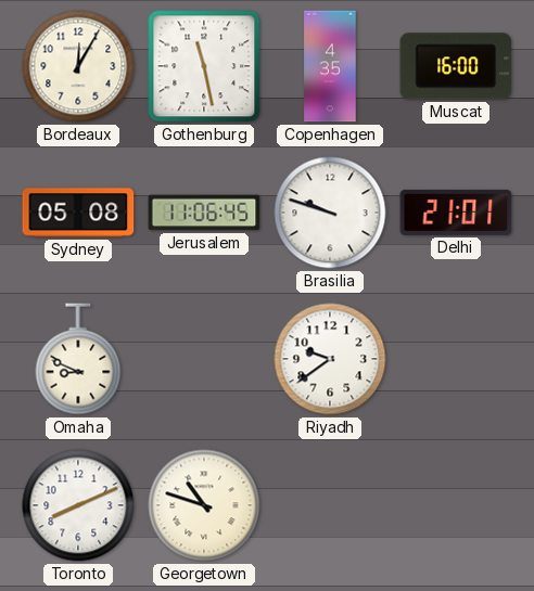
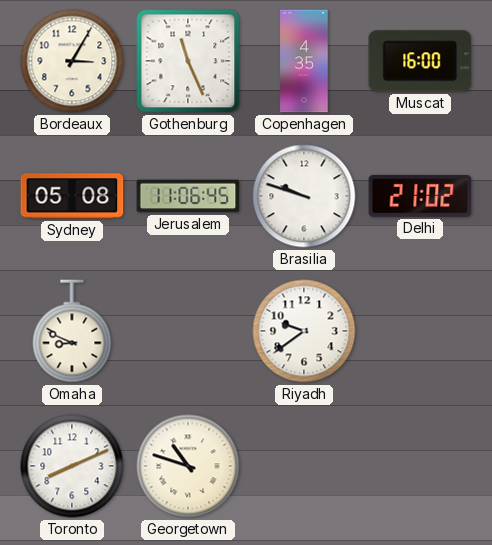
Bordeaux: 12:05 -> 3:05 (72, 61)
Gothenburg: 11:28 -> 11:26 (188, 61)
Delhi: 21:01 -> 21:02 (420, 196)
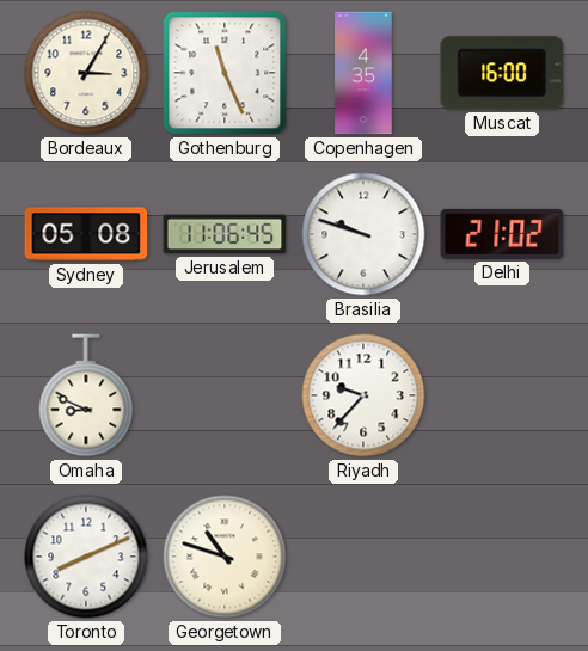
Riyadh: 9:39 -> 9:37 (363, 395)
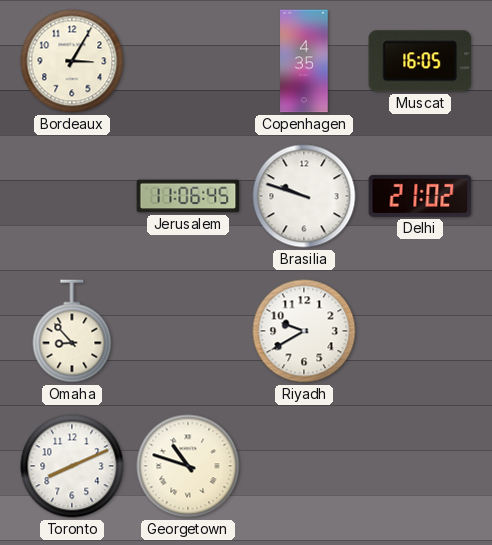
Gothenburg: 11:26 -> none (225, 73)
Muscat: 16:00 -> 16:05 (420, 61)
Sydney: 05:08 -> none (86, 234)
Omaha: 8:49 -> 8:53 (72, 331)
Riyadh: 9:37 -> 9:40 (304, 331)
